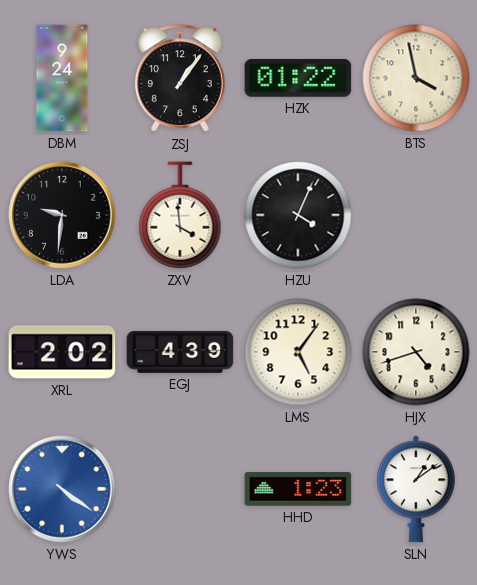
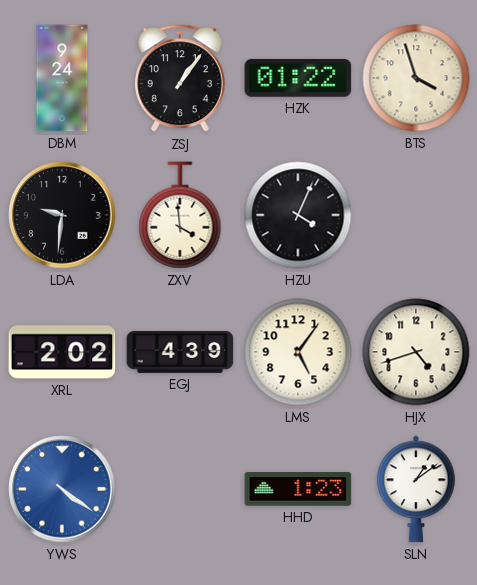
BTS: 3:58 -> 3:57 (416, 78)
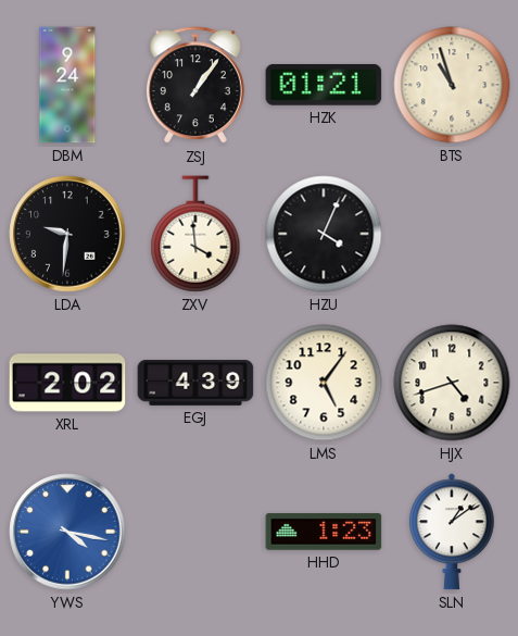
HZK: 01:22 -> 01:21 (324, 85)
BTS: 3:57 -> 10:57 (452, 85)
YWS: 4:21 -> 4:17 (67, 532)
